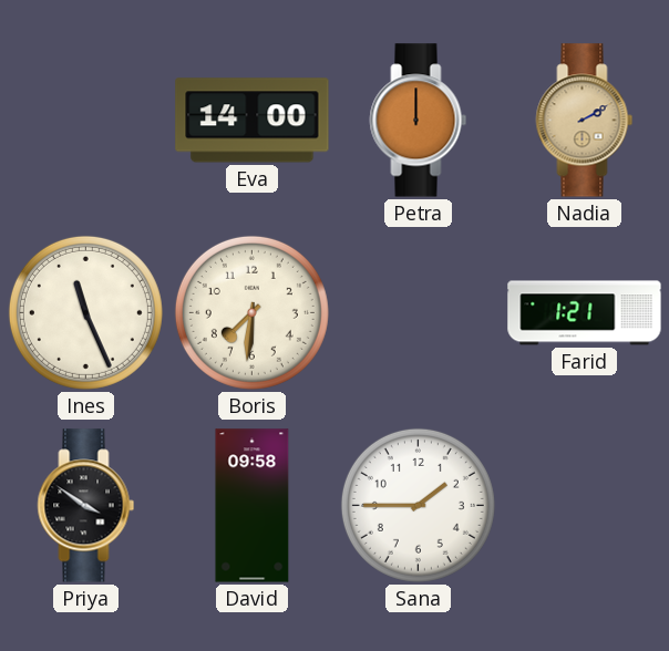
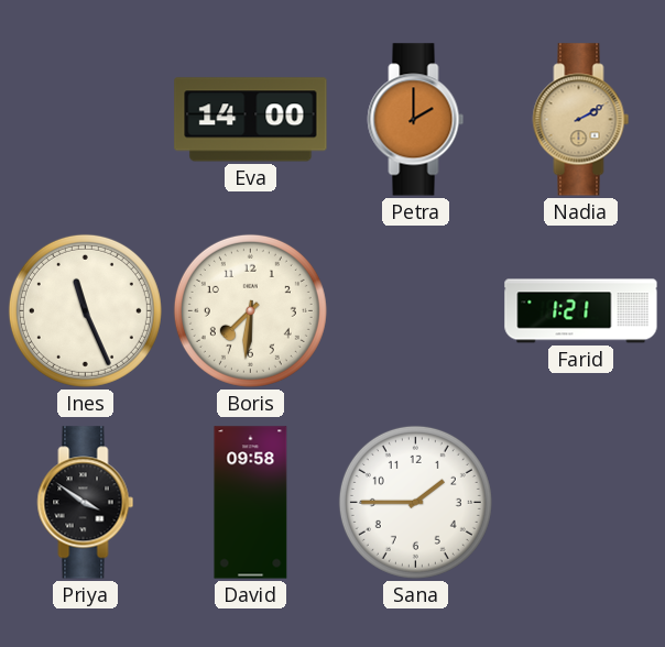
Petra: 12:00 -> 2:00 (416, 120)
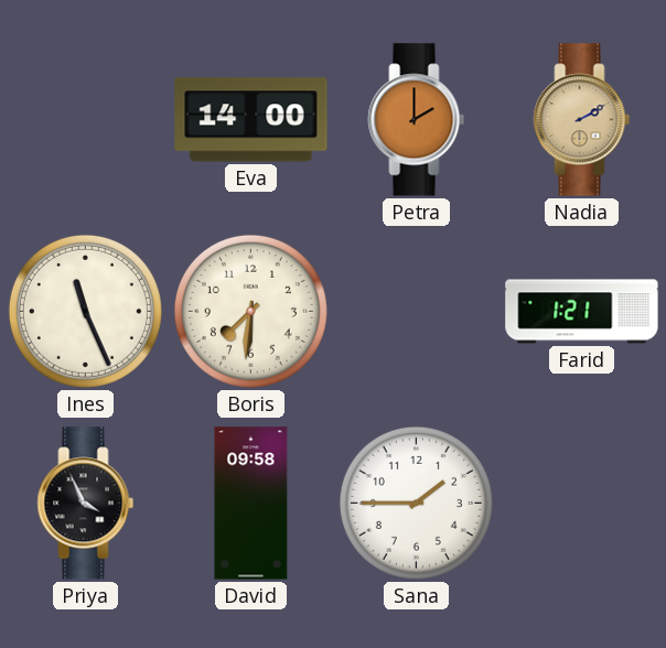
Priya: 3:51 -> 3:56 (86, 504)
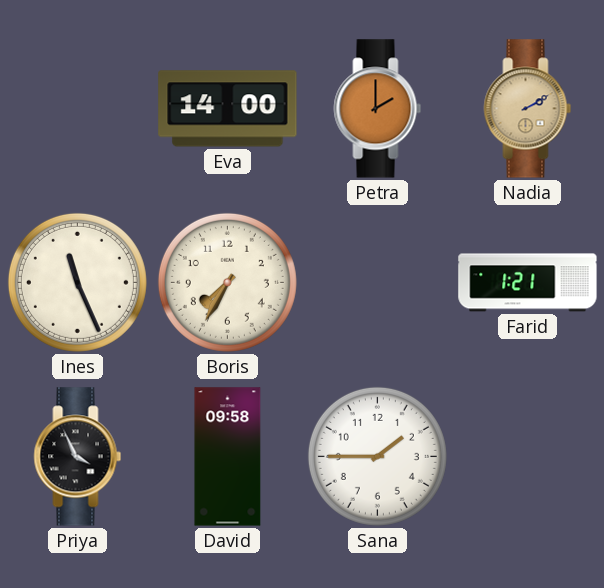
Boris: 7:31 -> 7:35 (227, 282)
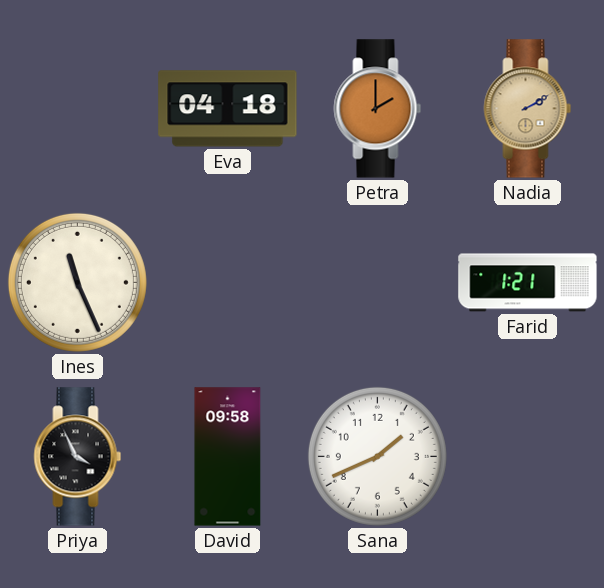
Eva: 14:00 -> 04:18 (228, 109)
Boris: 7:35 -> none (227, 282)
Sana: 1:45 -> 1:41 (377, 456)
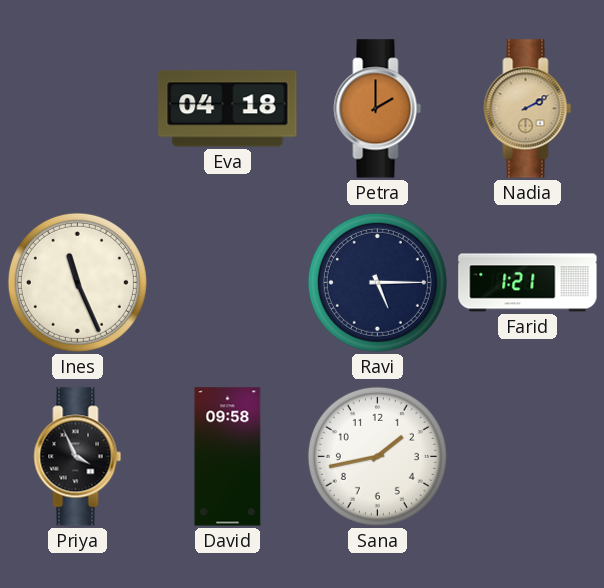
Ravi: none -> 5:15 (377, 282)
Sana: 1:41 -> 1:43 (377, 456)
